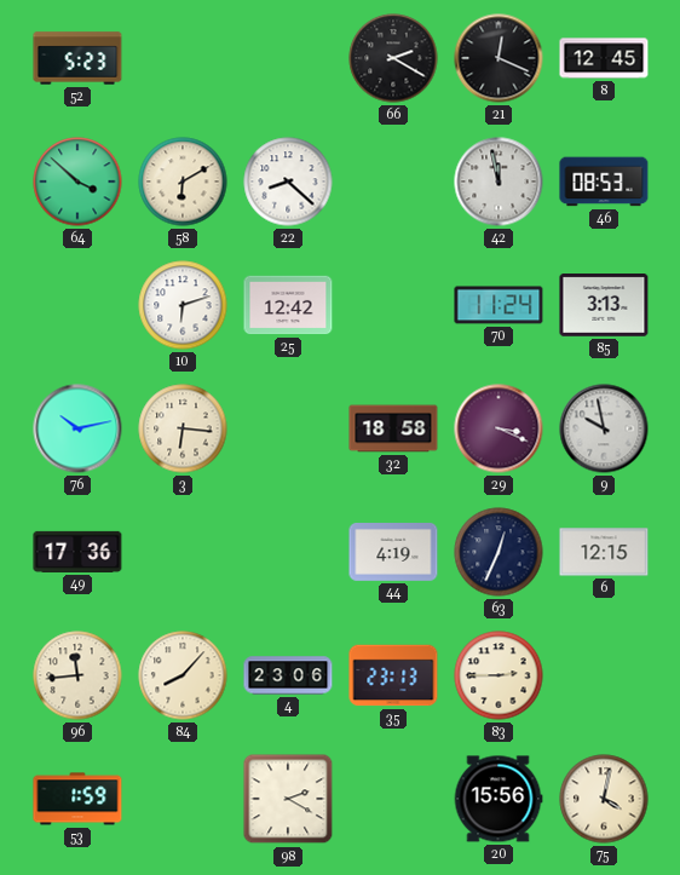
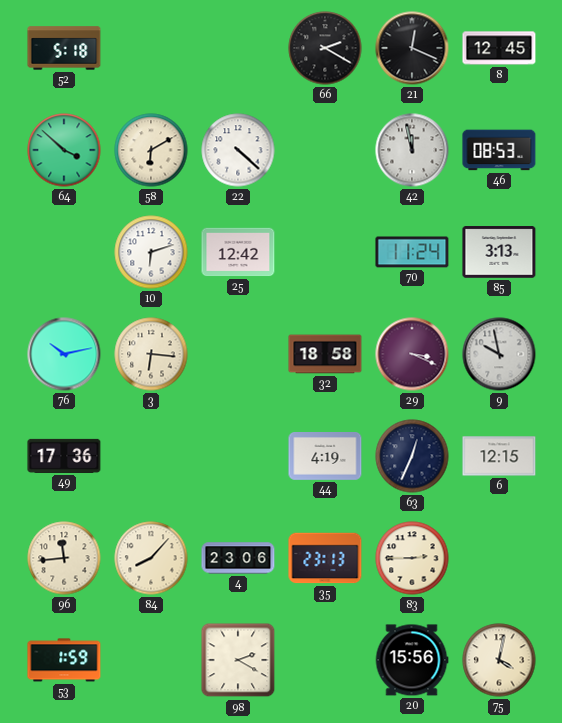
52: 5:23 -> 5:18 (64, 48)
22: 8:22 -> 4:22 (238, 150)
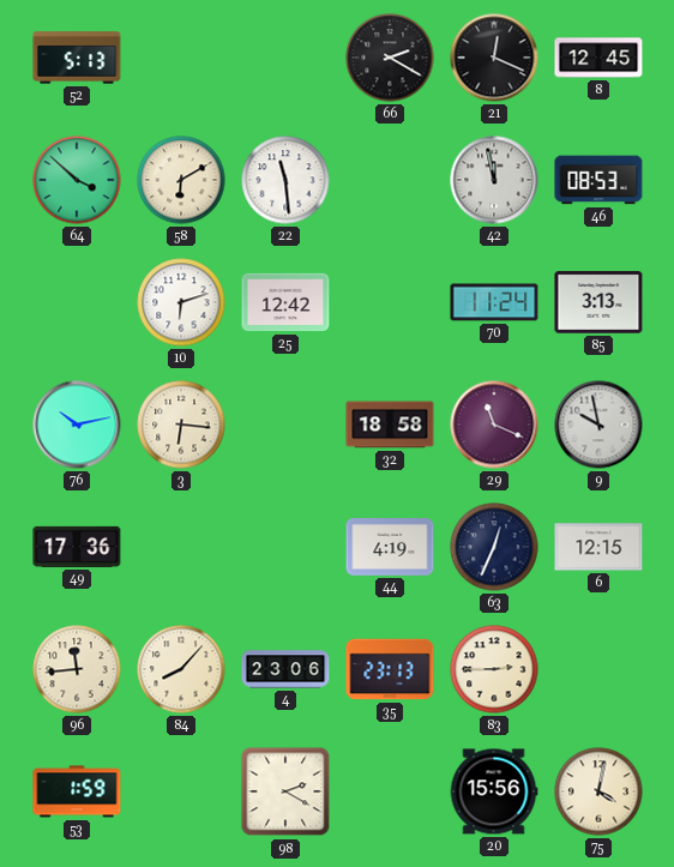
52: 5:18 -> 5:13 (77, 58)
22: 4:22 -> 11:29 (285, 180)
29: 3:19 -> 11:19 (494, 425)
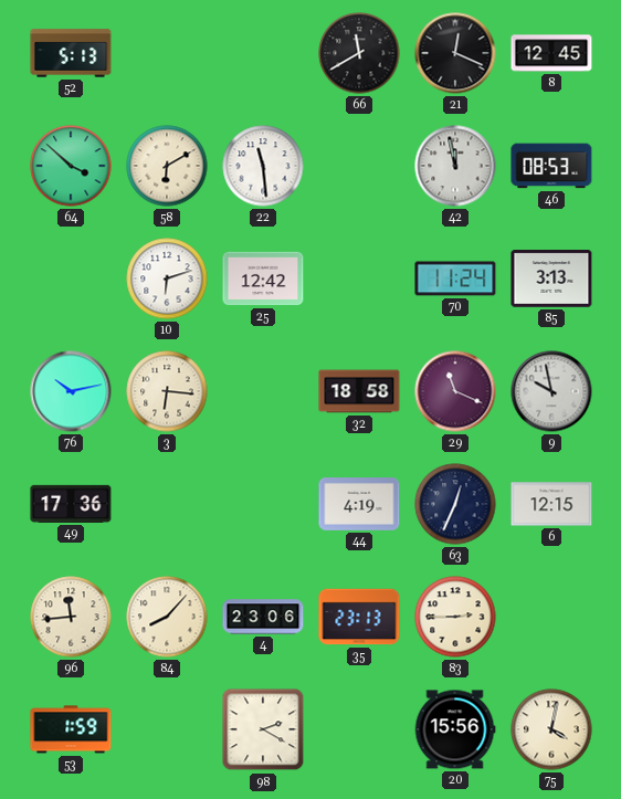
66: 2:20 -> 11:40 (359, 53)
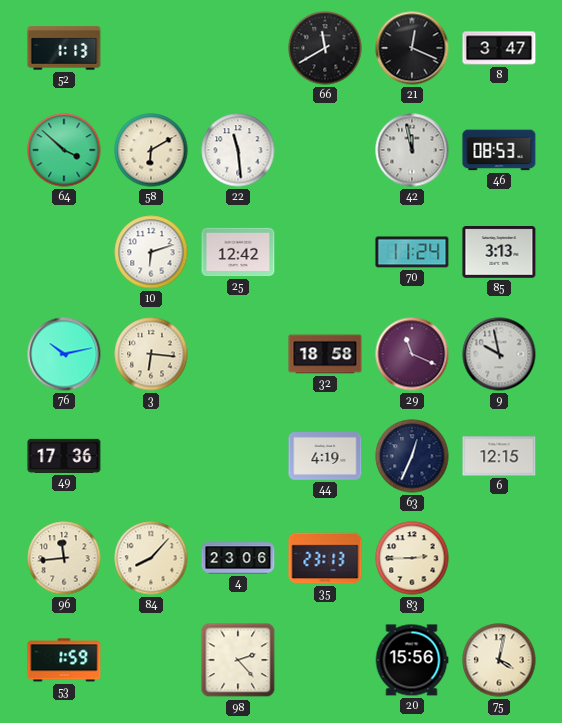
52: 5:13 -> 1:13 (64, 48)
8: 12:45 -> 3:47 (499, 48)
98: 2:20 -> 2:23 (238, 660)
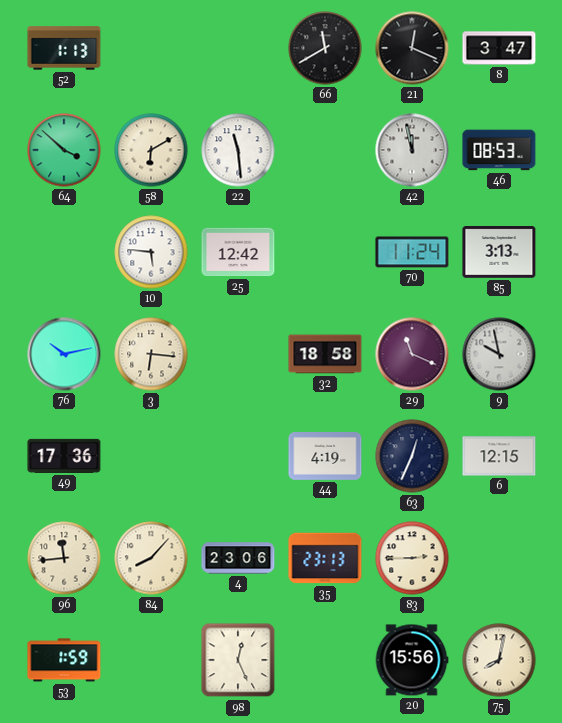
10: 6:12 -> 5:46 (151, 252)
98: 2:23 -> 12:26 (238, 660)
75: 4:02 -> 8:02 (499, 660)
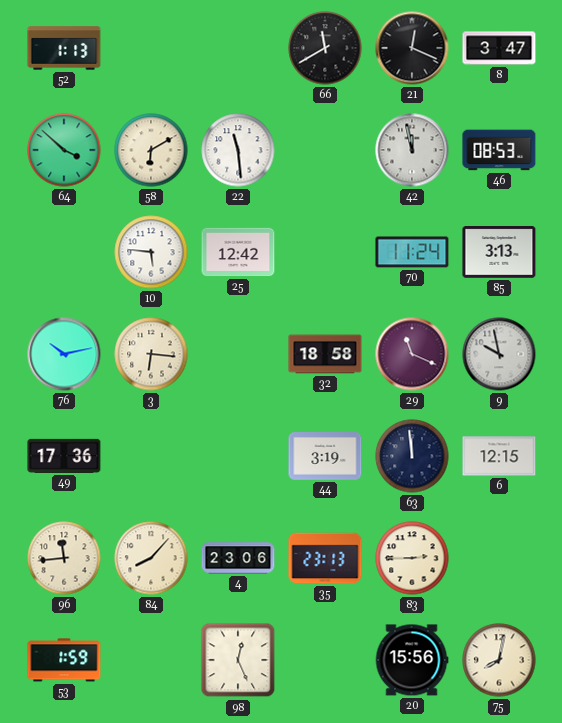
44: 4:19 -> 3:19 (325, 457)
63: 12:34 -> 11:59 (412, 456)
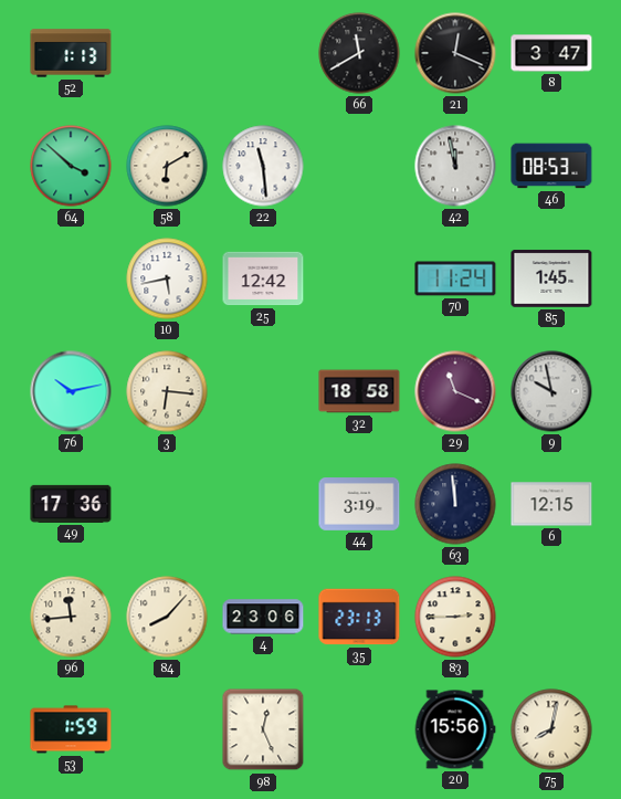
10: 5:46 -> 5:43 (167, 278)
85: 3:13 -> 1:45 (551, 278)
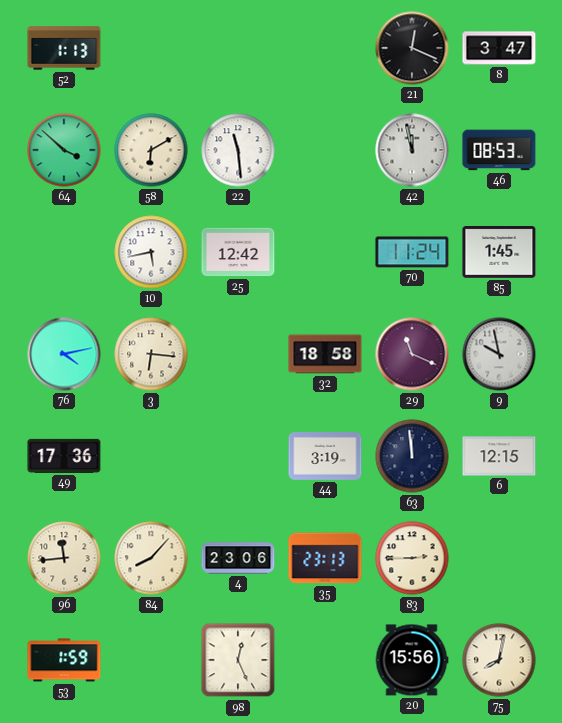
66: 11:40 -> none (359, 53)
76: 10:13 -> 4:13 (64, 354)
